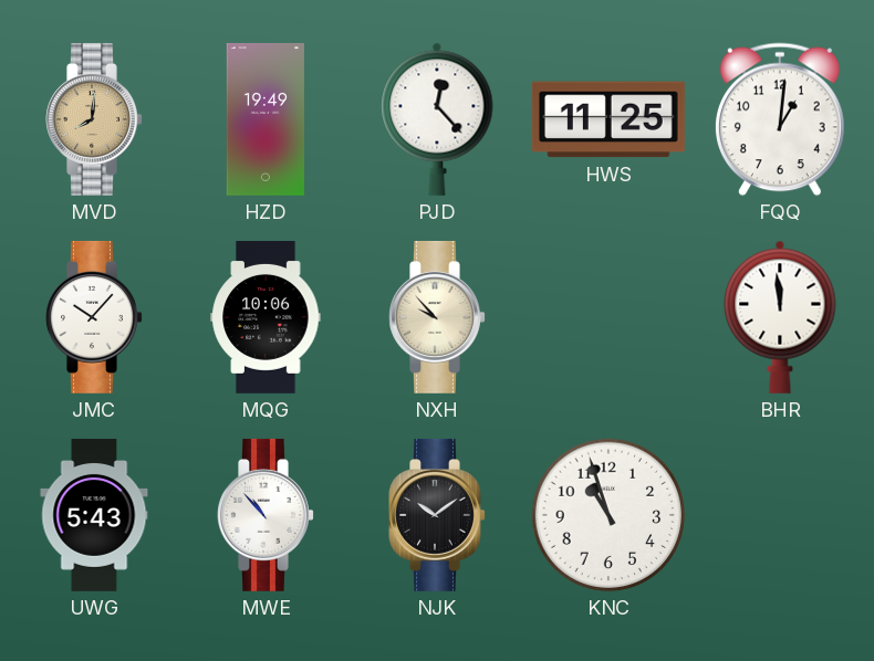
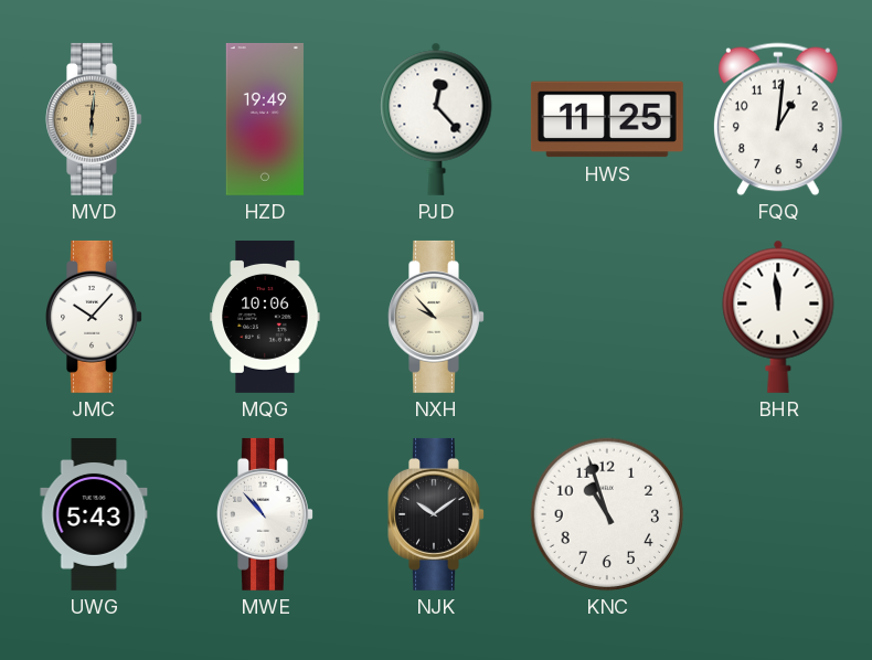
MVD: 8:01 -> 6:01 (94, 119)
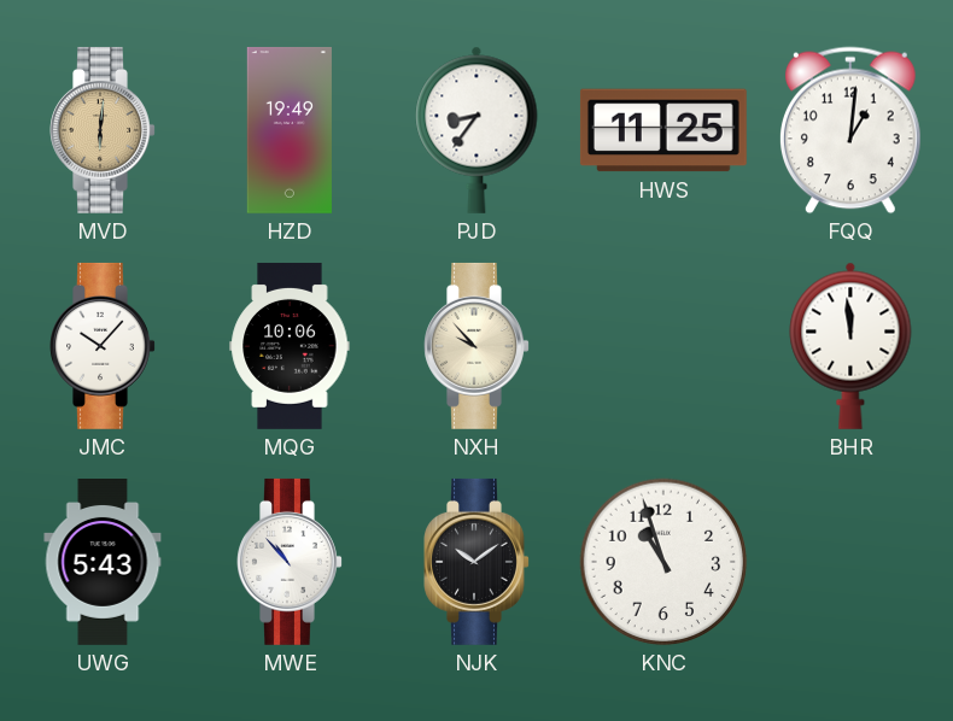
PJD: 12:23 -> 8:36 (476, 130)
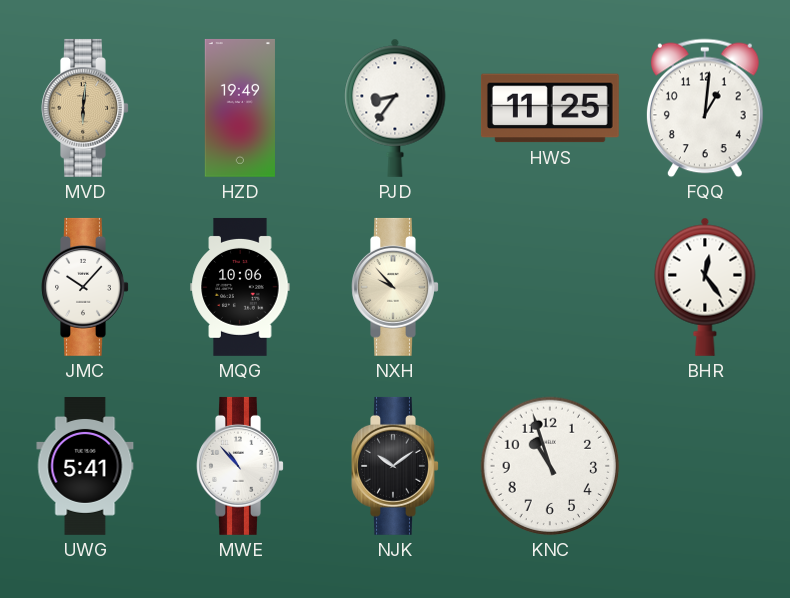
BHR: 11:59 -> 12:24 (705, 287)
UWG: 5:43 -> 5:41 (85, 467)
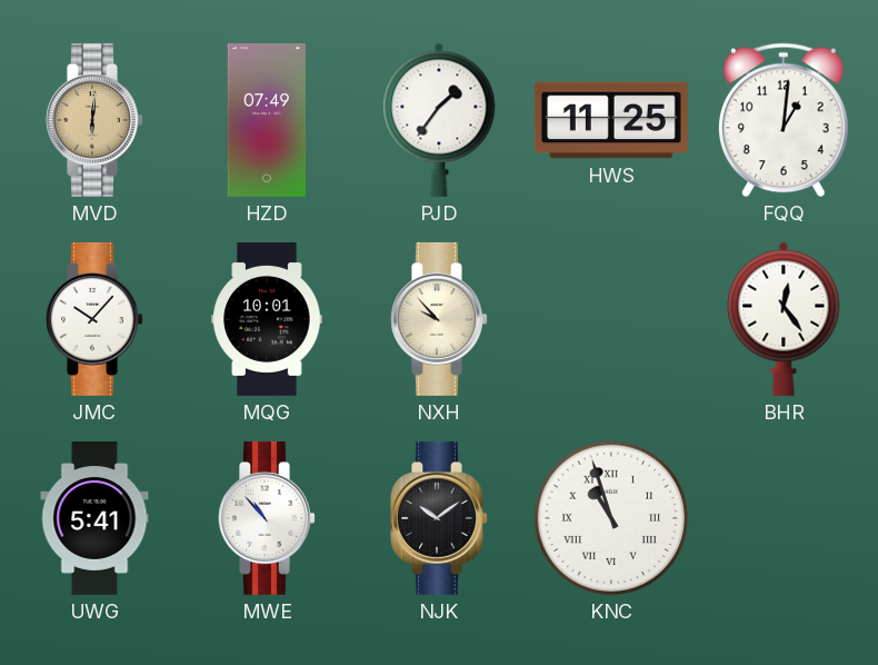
HZD: 19:49 -> 07:49 (267, 120)
PJD: 8:36 -> 1:36 (439, 120)
MQG: 10:06 -> 10:01 (267, 319)
KNC numerals: Arabic -> Roman (611, 518)
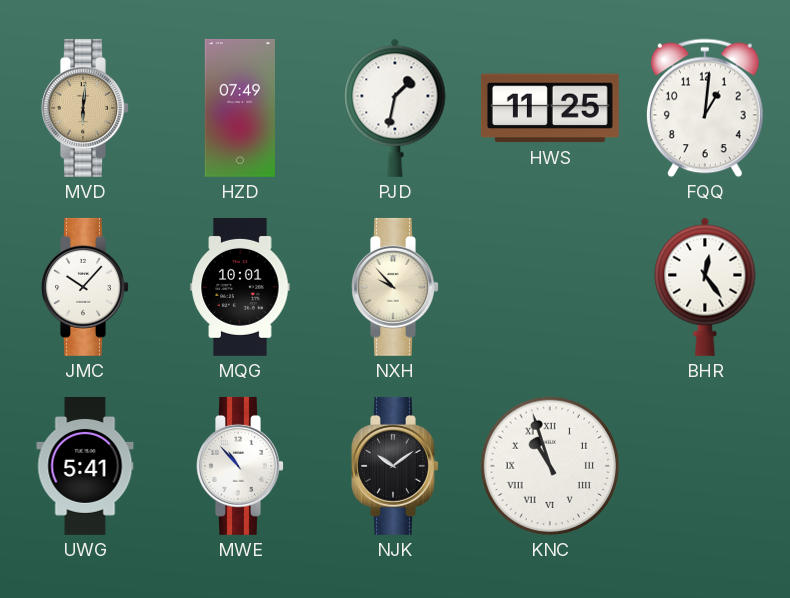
PJD: 1:36 -> 1:32 (395, 108)
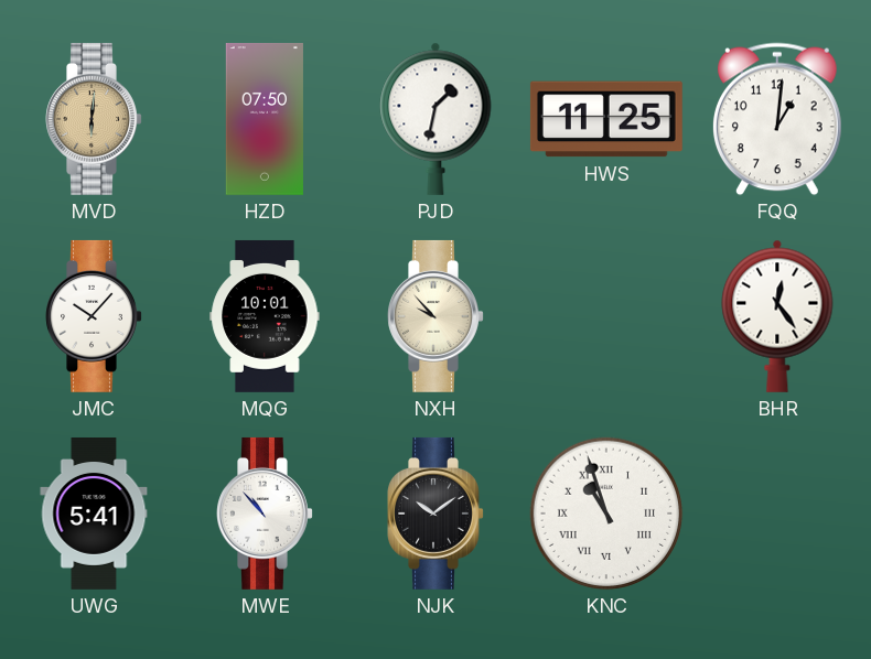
HZD: 07:49 -> 07:50 (265, 119)
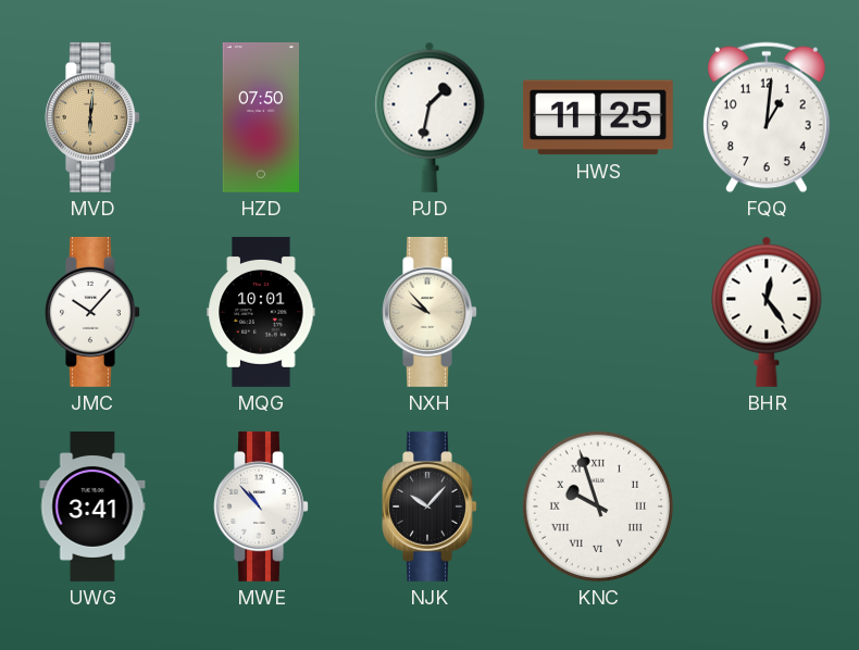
UWG: 5:41 -> 3:41 (92, 508)
NJK: 10:09 -> 10:07 (429, 507)
KNC: 10:57 -> 9:57 (598, 507)
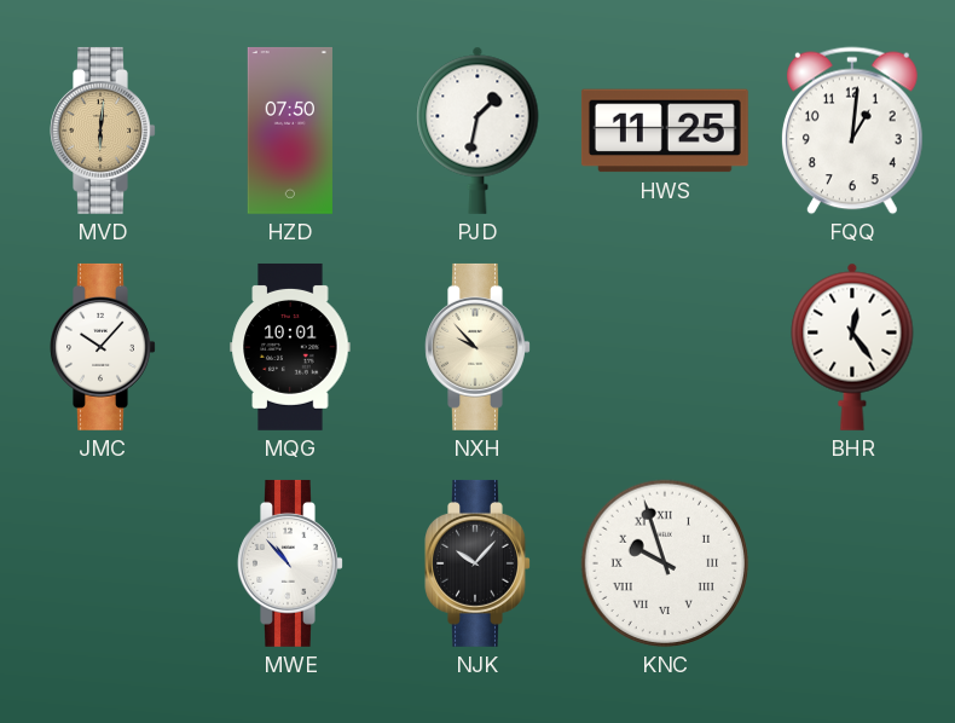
UWG: 3:41 -> none (92, 508)
